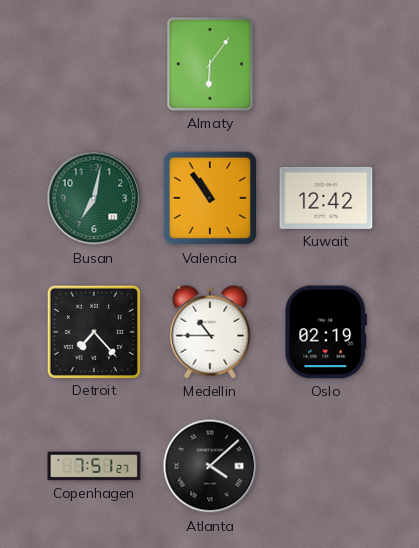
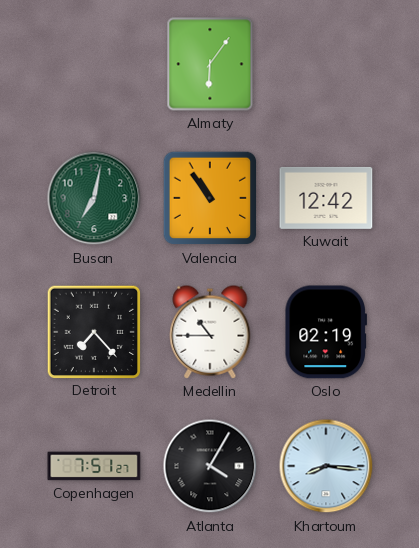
Atlanta: 4:08 -> 4:05 (210, 466)
Khartoum: none -> 8:16 (326, 466)
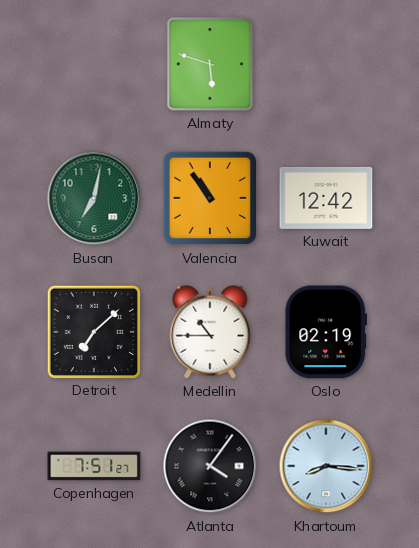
Almaty: 6:06 -> 5:48 (210, 64)
Detroit: 7:23 -> 7:08 (93, 331)
Atlanta: 4:05 -> 4:06 (210, 466)
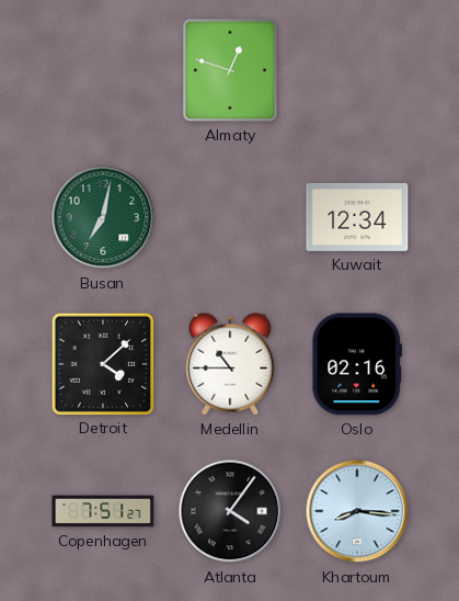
Almaty: 5:48 -> 12:48 (230, 70)
Valencia: 10:54 -> none (210, 198)
Kuwait: 12:42 -> 12:34 (357, 217)
Detroit: 7:08 -> 4:08 (102, 363)
Oslo: 02:19 -> 02:16 (356, 364)
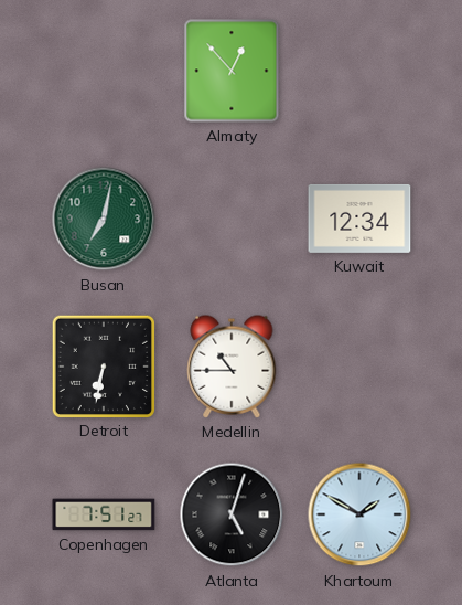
Almaty: 12:48 -> 12:53 (232, 71)
Detroit: 4:08 -> 6:32 (103, 365)
Oslo: 02:16 -> none (356, 364)
Atlanta: 4:06 -> 5:03 (232, 514)
Khartoum: 8:16 -> 1:50 (359, 514)
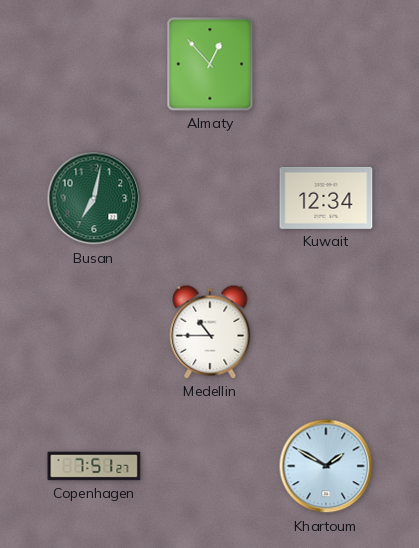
Detroit: 6:32 -> none (103, 365)
Atlanta: 5:03 -> none (232, 514)
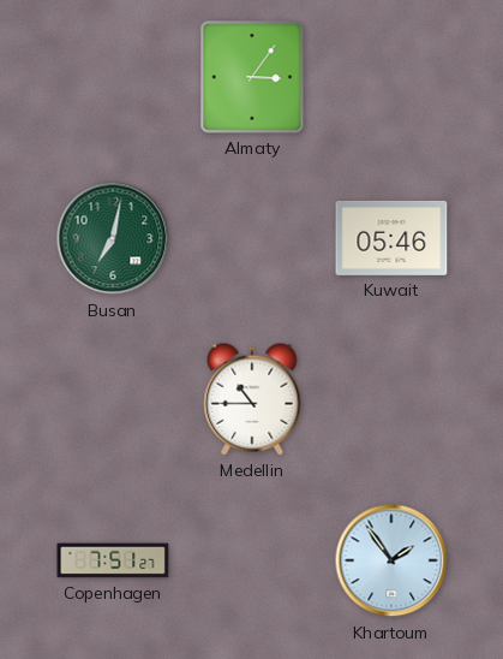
Almaty: 12:53 -> 3:06 (252, 77)
Kuwait: 12:34 -> 05:46 (391, 238)
Khartoum: 1:50 -> 1:54 (391, 560)
